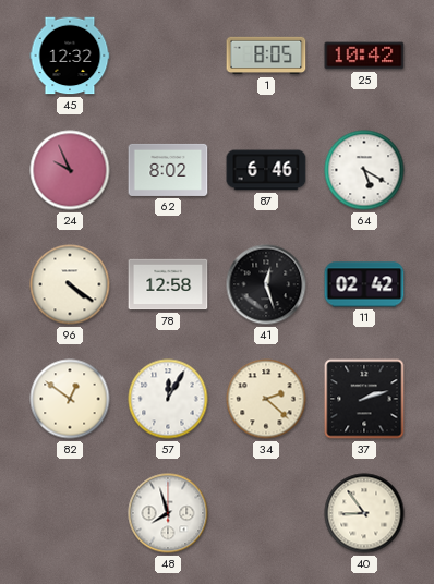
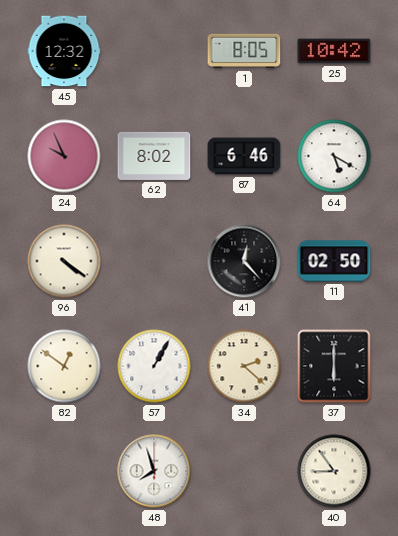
78: 12:58 -> none (168, 284)
41: 12:27 -> 12:23 (244, 261)
11: 02:42 -> 02:50 (334, 261)
57: 12:05 -> 1:05 (154, 366)
37: 2:12 -> 6:00 (334, 366)
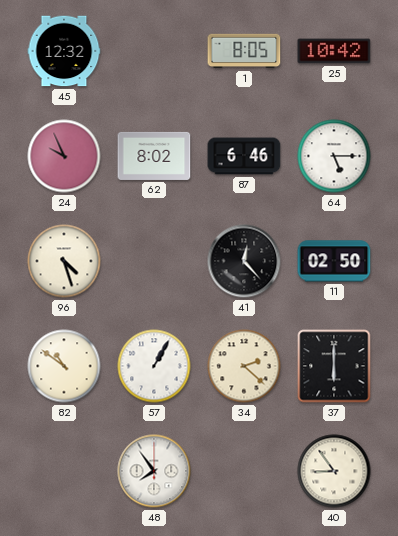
64: 5:20 -> 5:15 (334, 156)
96: 4:21 -> 4:27 (64, 261)
82: 12:51 -> 10:51 (64, 366)
48: 7:57 -> 7:54 (154, 471)
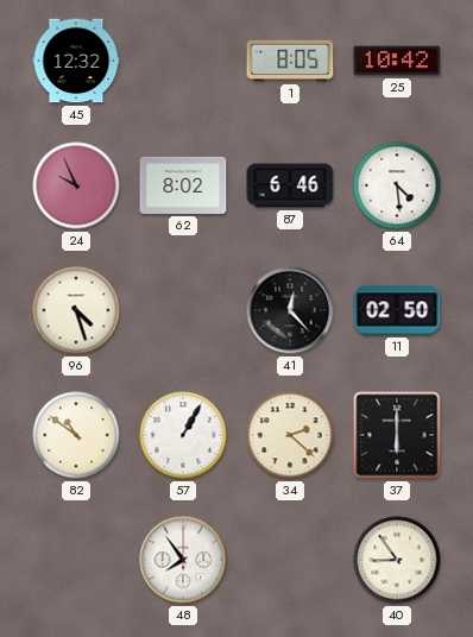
64: 5:15 -> 4:29 (397, 185)
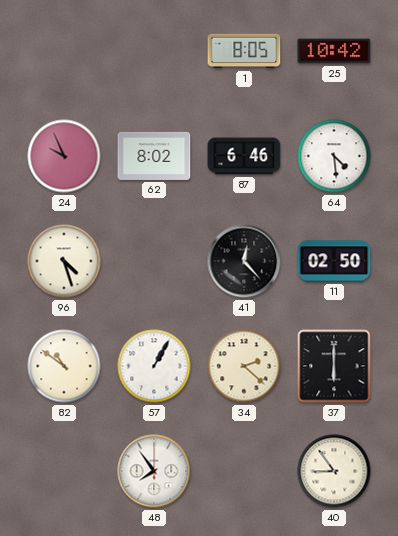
45: 12:32 -> none (76, 61)
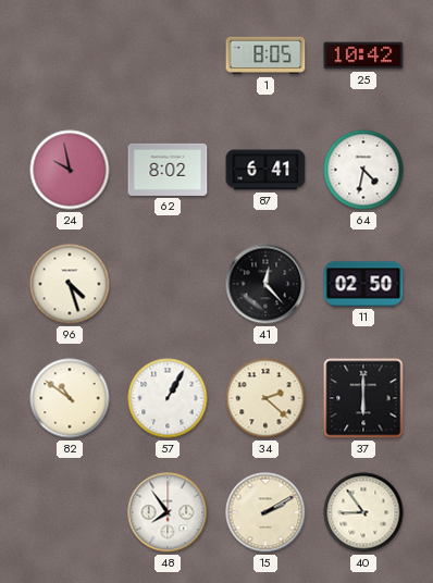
24: 9:56 -> 9:58 (70, 170)
87: 6:46 -> 6:41 (265, 170)
64: 4:29 -> 4:32 (363, 170)
15: none -> 2:10 (265, 512)
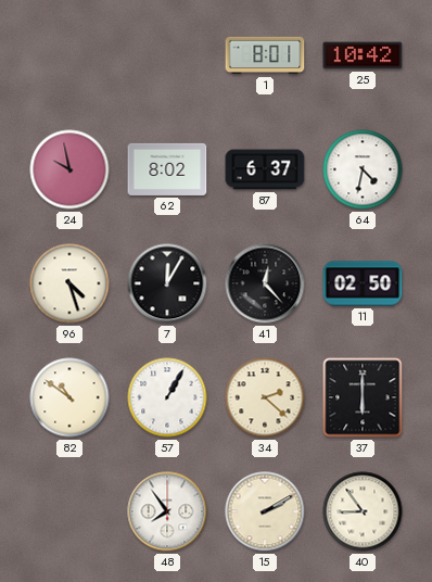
1: 8:05 -> 8:01 (265, 55)
87: 6:41 -> 6:37 (265, 169)
7: none -> 12:05 (167, 283)
